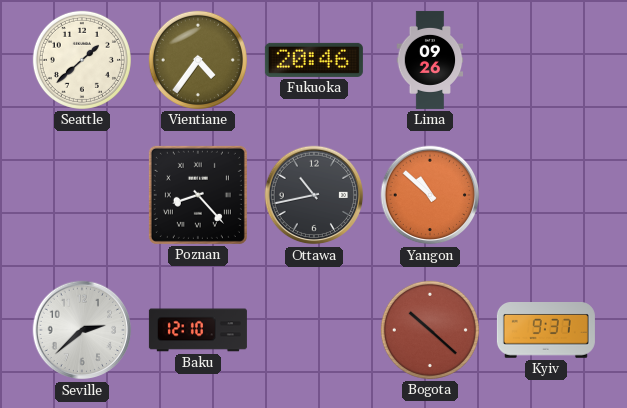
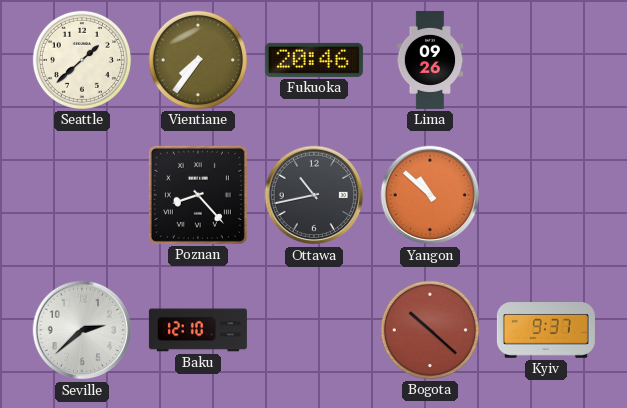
Vientiane: 4:36 -> 7:36 (198, 60)
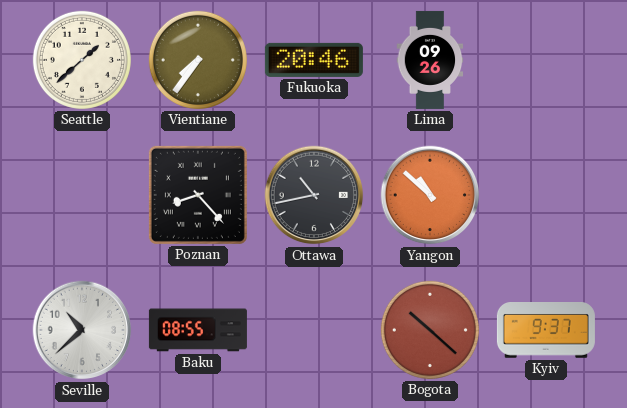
Seville: 2:38 -> 10:38 (82, 330)
Baku: 12:10 -> 08:55 (198, 330)
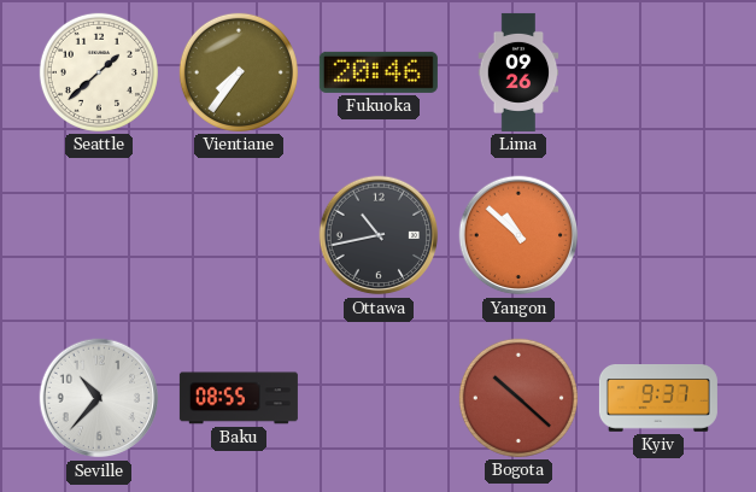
Poznan: 8:23 -> none (198, 195)
Seville: 10:38 -> 10:37 (99, 398)
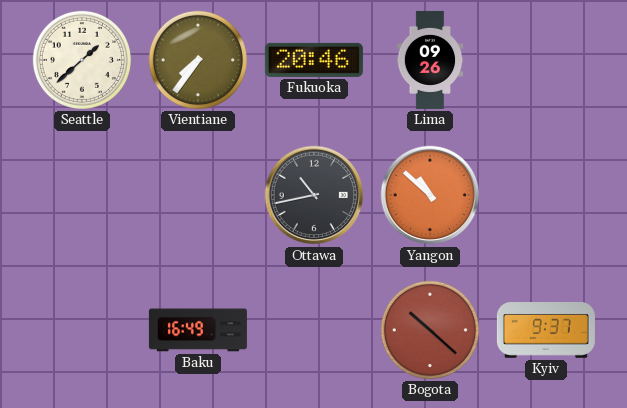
Seville: 10:37 -> none (99, 398)
Baku: 08:55 -> 16:49 (198, 330)
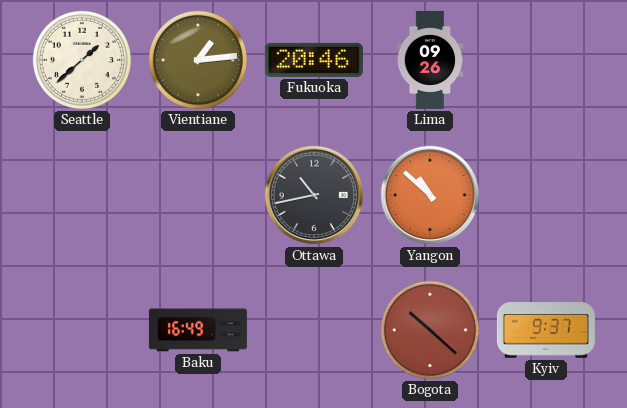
Vientiane: 7:36 -> 1:14 (198, 60)
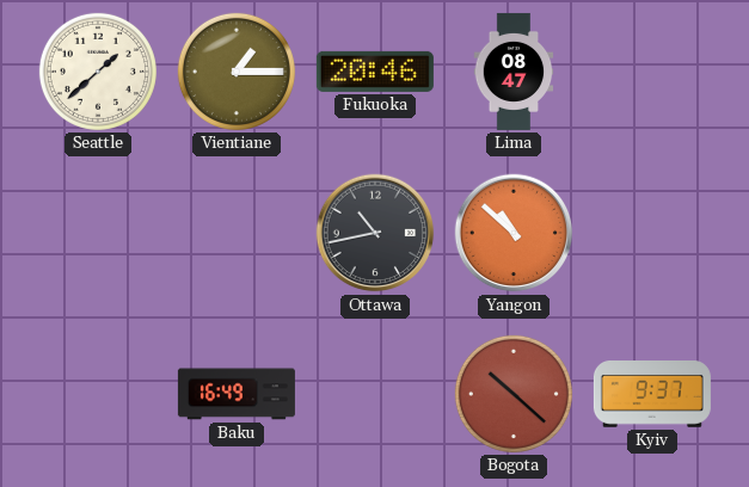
Vientiane: 1:14 -> 1:15 (237, 72)
Lima: 09:26 -> 08:47 (514, 72)
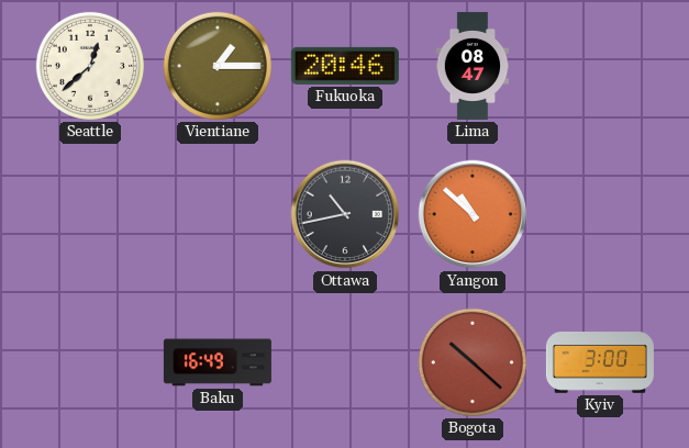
Seattle: 1:38 -> 12:38 (90, 66)
Kyiv: 9:37 -> 3:00 (600, 362)
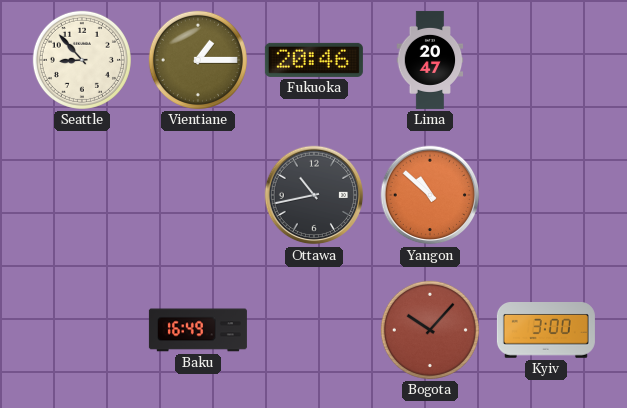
Seattle: 12:38 -> 8:53 (82, 60)
Lima: 08:47 -> 20:47 (430, 60)
Bogota: 10:22 -> 10:07 (430, 330)
